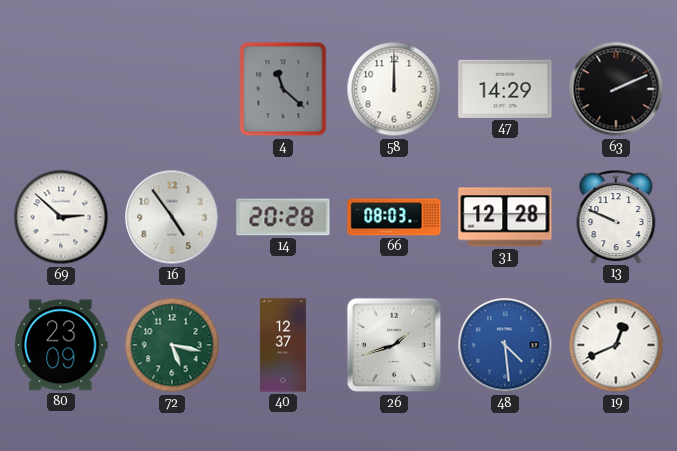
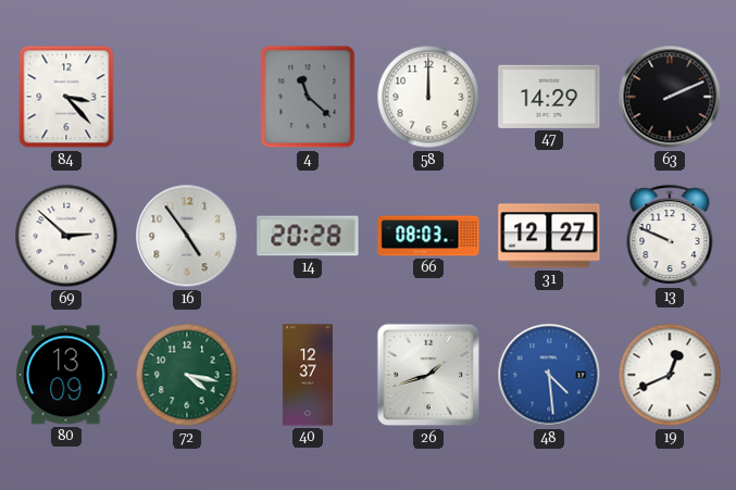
84: none -> 3:23 (66, 97)
31: 12:28 -> 12:27 (549, 236)
80: 23:09 -> 13:09 (66, 375)
72: 5:17 -> 4:17 (187, 375)
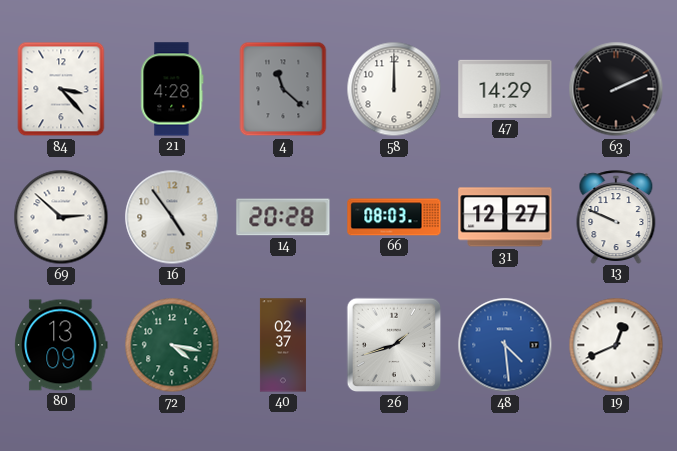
21: none -> 4:28 (172, 89)
40: 12:37 -> 02:37 (283, 345)
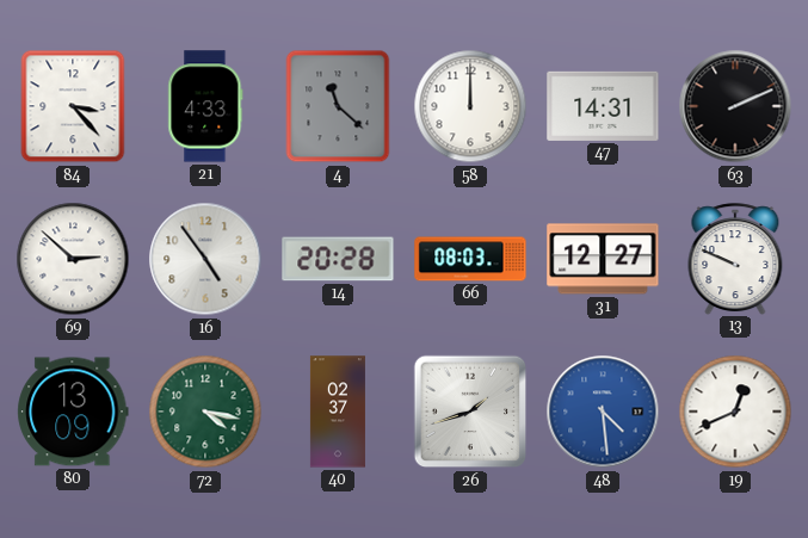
21: 4:28 -> 4:33 (205, 106)
47: 14:29 -> 14:31 (603, 106)
